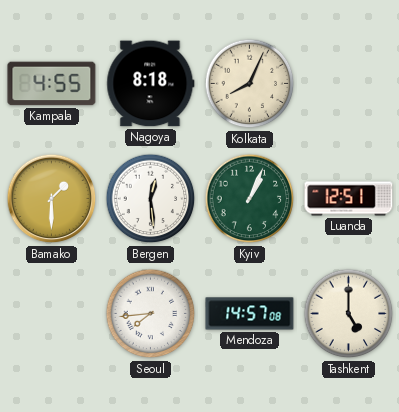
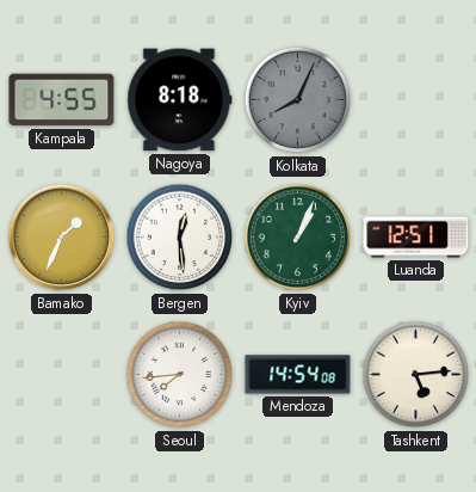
Kolkata dial: cream -> grey (298, 100)
Bamako: 1:30 -> 1:34 (62, 238)
Mendoza: 14:57 -> 14:54 (298, 375)
Tashkent: 5:00 -> 5:14 (416, 375)
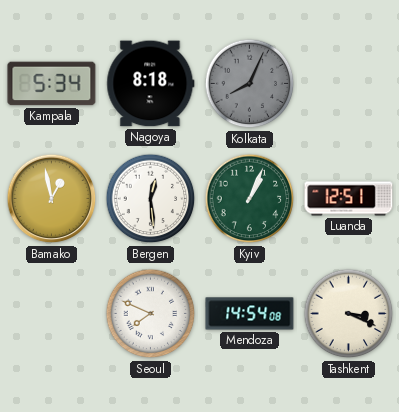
Kampala: 4:55 -> 5:34 (52, 84)
Bamako: 1:34 -> 12:58 (52, 199)
Seoul: 7:44 -> 7:49 (151, 314)
Tashkent: 5:14 -> 3:19 (349, 314)
